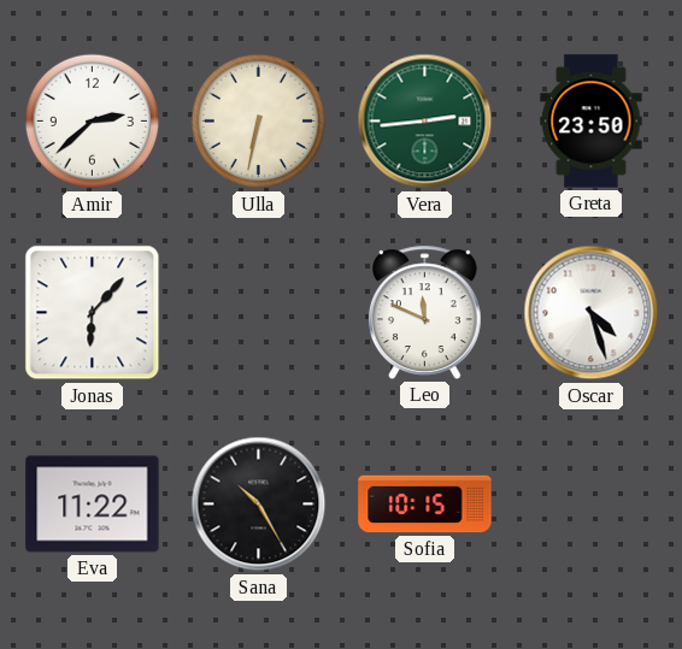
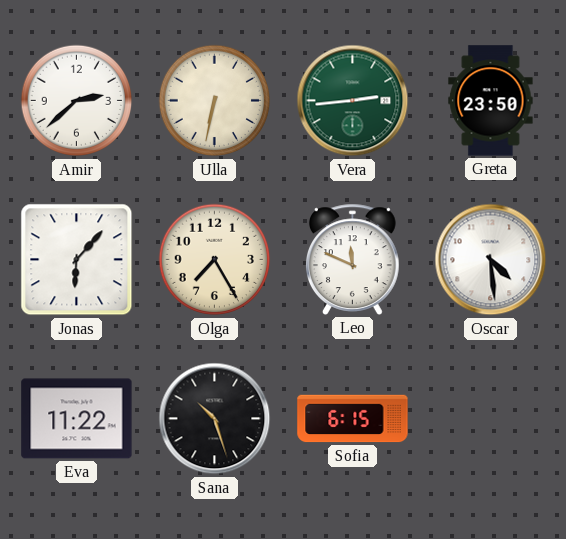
Olga: none -> 7:25 (215, 260)
Oscar: 4:27 -> 4:29 (491, 260)
Sana: 10:25 -> 10:27 (215, 419)
Sofia: 10:15 -> 6:15 (353, 419)
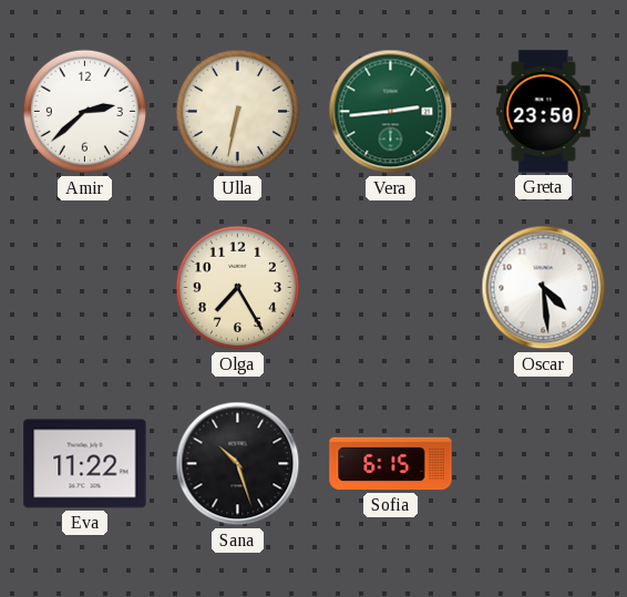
Jonas: 6:07 -> none (77, 260)
Leo: 11:49 -> none (353, 259)
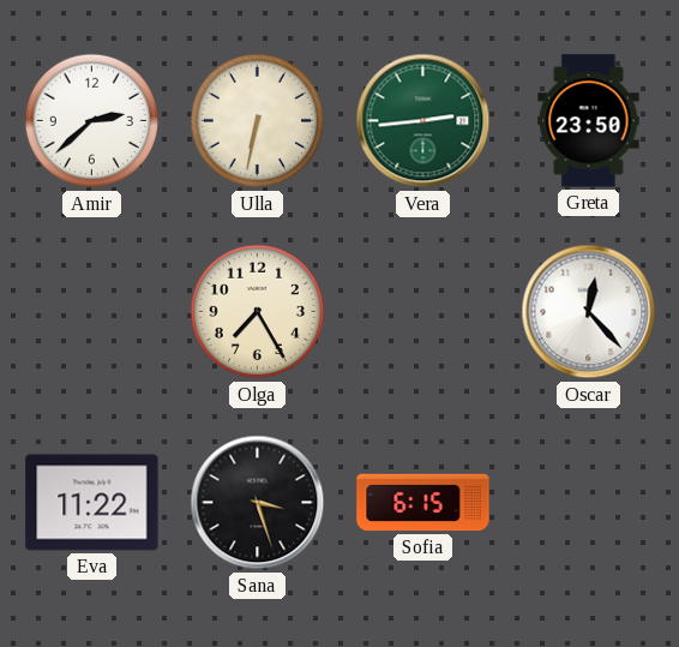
Oscar: 4:29 -> 12:23 (589, 312)
Sana: 10:27 -> 3:27 (258, 503)
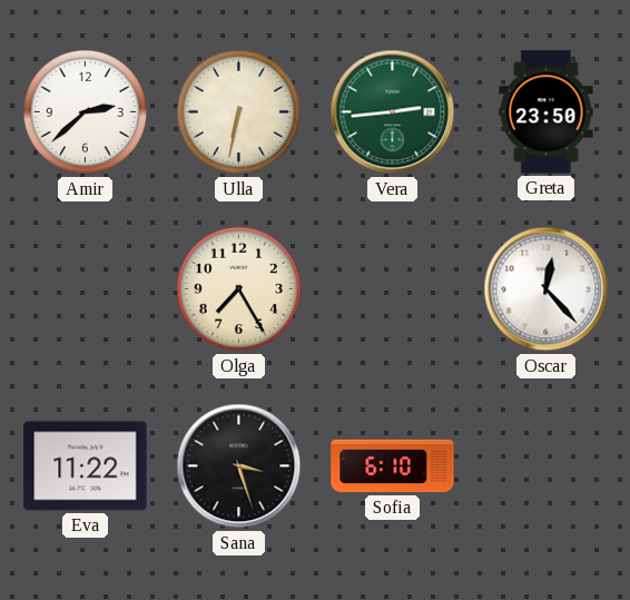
Sofia: 6:15 -> 6:10 (393, 466)
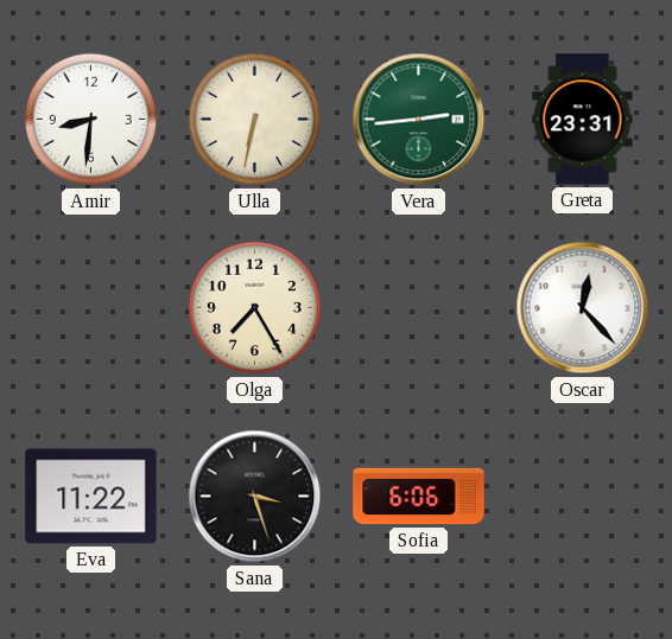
Amir: 2:38 -> 8:31 (91, 120)
Greta: 23:50 -> 23:31 (583, 120)
Sofia: 6:10 -> 6:06 (419, 497)
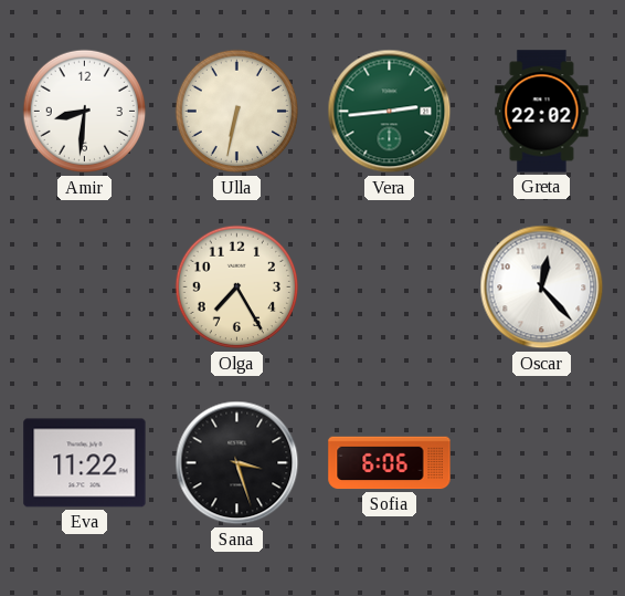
Greta: 23:31 -> 22:02 (542, 112)
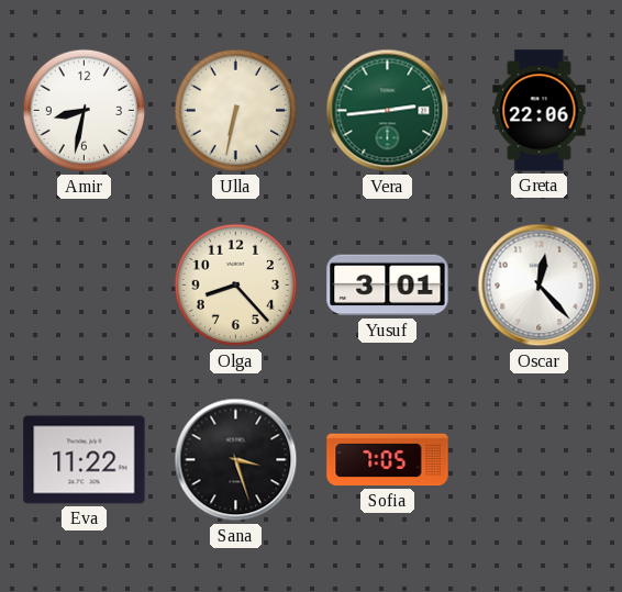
Amir: 8:31 -> 8:32 (85, 111)
Greta: 22:02 -> 22:06 (540, 111)
Olga: 7:25 -> 8:23 (236, 286)
Yusuf: none -> 3:01 (388, 286)
Sofia: 6:06 -> 7:05 (388, 460)
